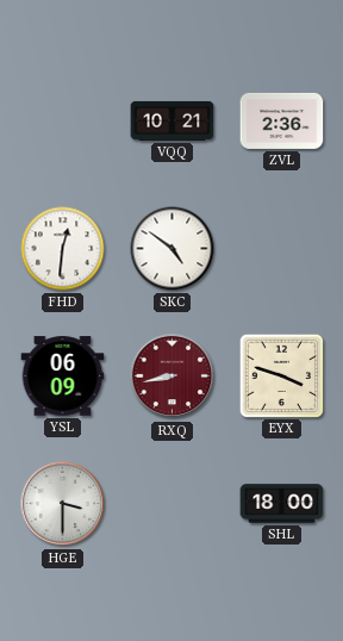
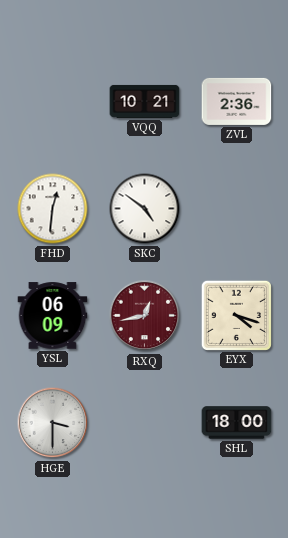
RXQ: 8:43 -> 12:43 (145, 316)
EYX: 3:48 -> 4:18 (236, 315)
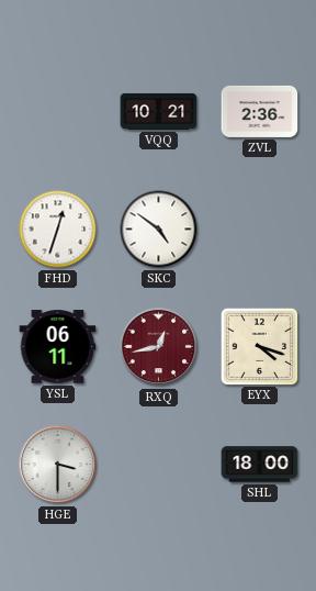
FHD: 12:31 -> 12:33 (58, 230)
YSL: 06:09 -> 06:11 (58, 347)
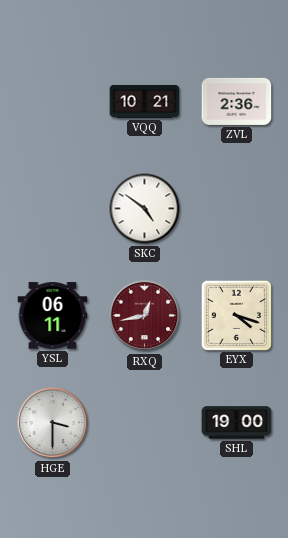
FHD: 12:33 -> none (58, 230)
SHL: 18:00 -> 19:00 (237, 423)
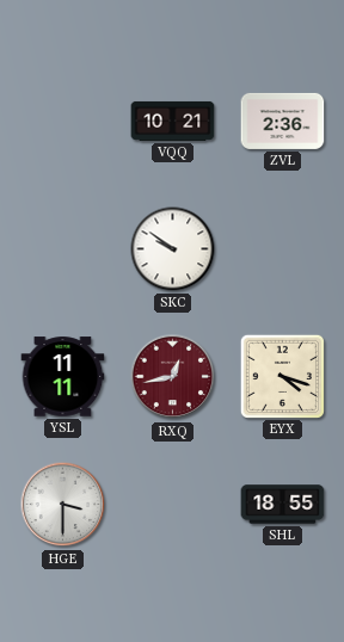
SKC: 4:51 -> 9:51 (173, 249)
YSL: 06:11 -> 11:11 (63, 377)
SHL: 19:00 -> 18:55 (283, 505)
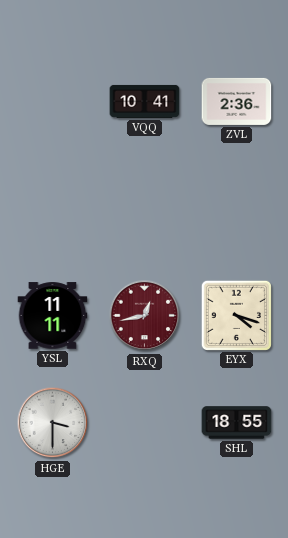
VQQ: 10:21 -> 10:41 (145, 101)
SKC: 9:51 -> none (173, 249)
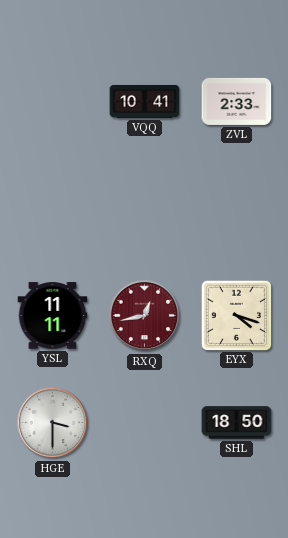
ZVL: 2:36 -> 2:33 (237, 101)
SHL: 18:55 -> 18:50 (237, 423)
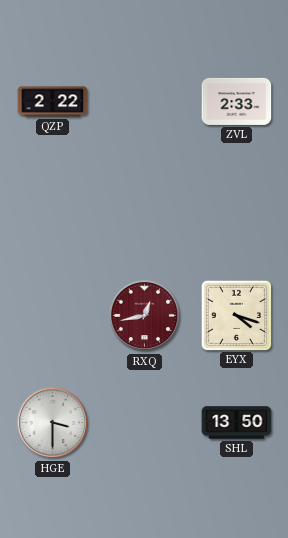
QZP: none -> 2:22 (53, 102)
VQQ: 10:41 -> none (145, 101)
YSL: 11:11 -> none (53, 316)
SHL: 18:50 -> 13:50 (237, 423)
